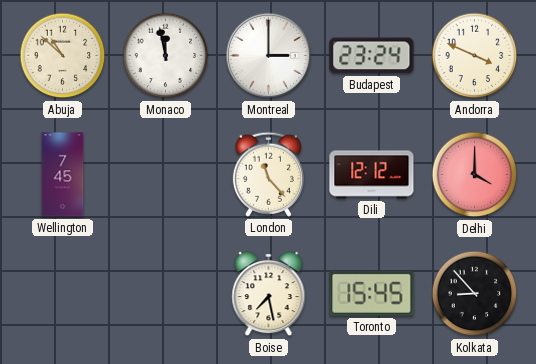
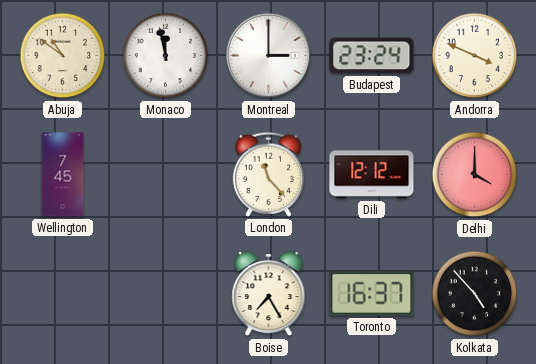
Abuja: 10:52 -> 10:51 (63, 56)
Boise: 7:28 -> 7:25 (269, 294)
Toronto: 15:45 -> 16:37 (372, 293)
Kolkata: 8:53 -> 4:53 (475, 294)
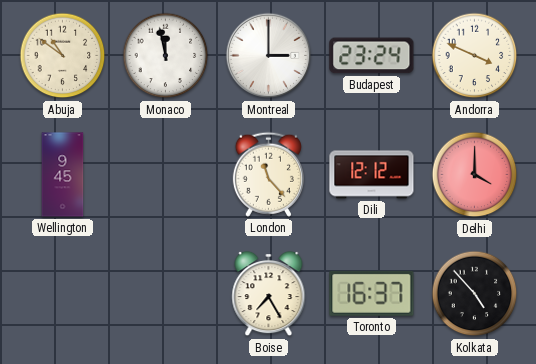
Wellington: 7:45 -> 9:45 (63, 175)
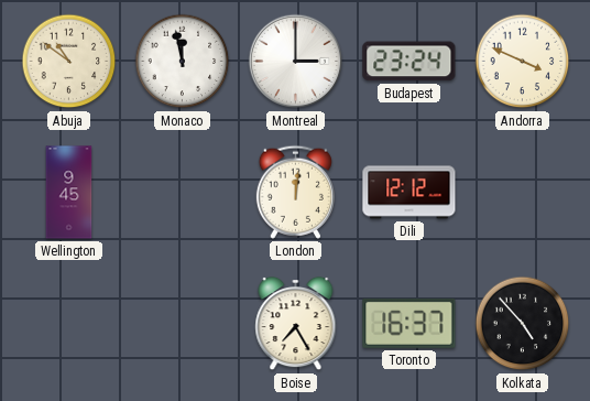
London: 11:23 -> 12:01 (295, 192)
Delhi: 4:00 -> none (475, 175)
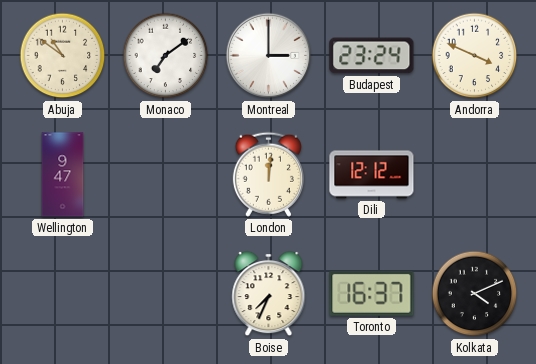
Monaco: 11:58 -> 7:09 (166, 56)
Wellington: 9:45 -> 9:47 (63, 175)
Boise: 7:25 -> 7:34 (269, 294)
Kolkata: 4:53 -> 4:11 (475, 294)
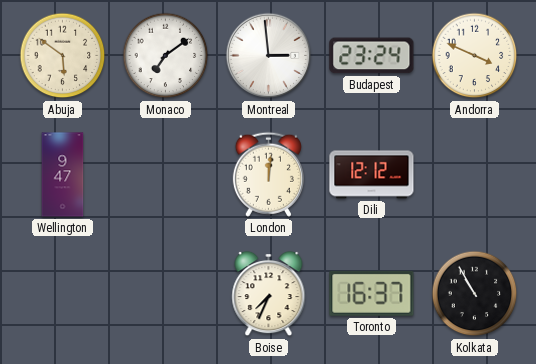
Abuja: 10:51 -> 5:51 (63, 56)
Montreal: 3:00 -> 2:59 (269, 56)
Kolkata: 4:11 -> 10:55 (475, 294)
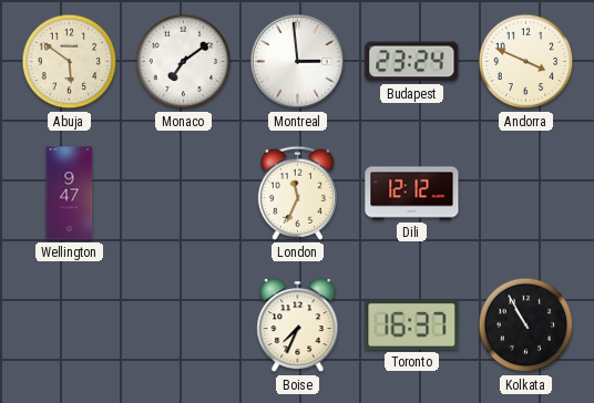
London: 12:01 -> 11:34 (297, 193)
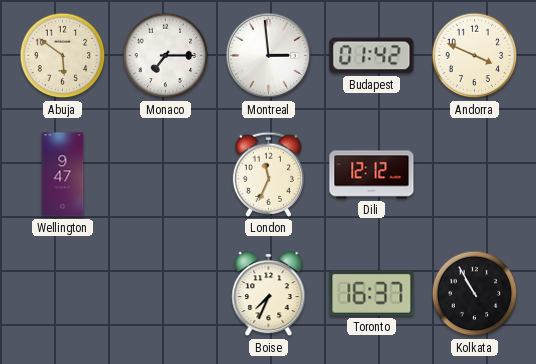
Monaco: 7:09 -> 7:15 (166, 56)
Budapest: 23:24 -> 01:42 (372, 56)
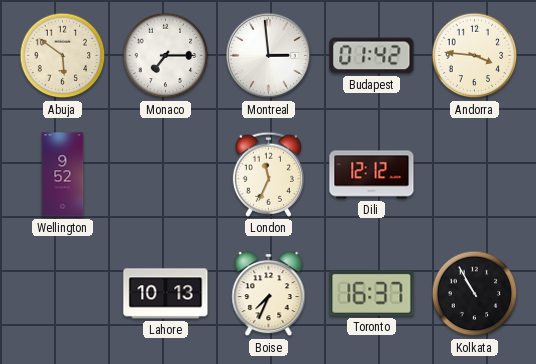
Andorra: 3:49 -> 3:46 (475, 56)
Wellington: 9:47 -> 9:52 (63, 175)
Lahore: none -> 10:13 (166, 294)
